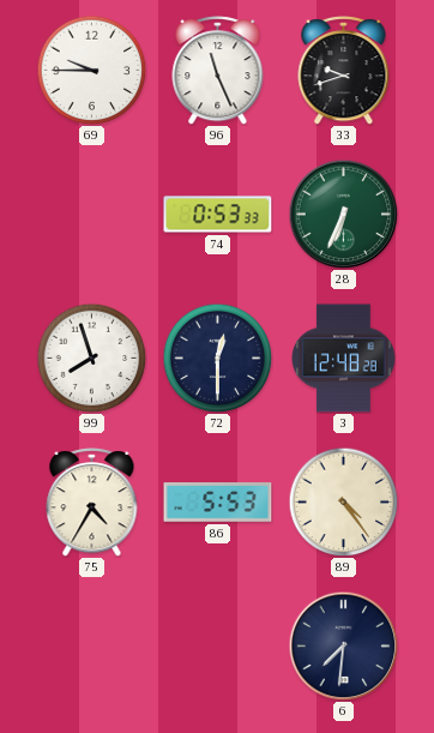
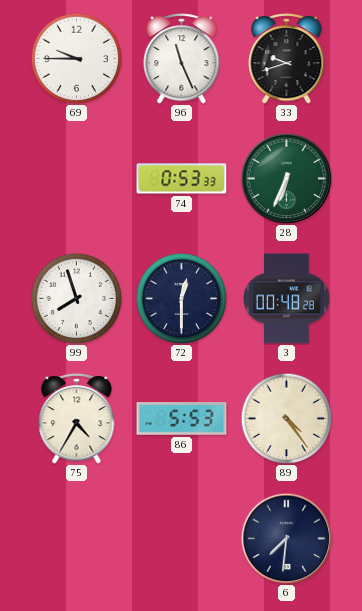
3: 12:48 -> 00:48 (287, 299)
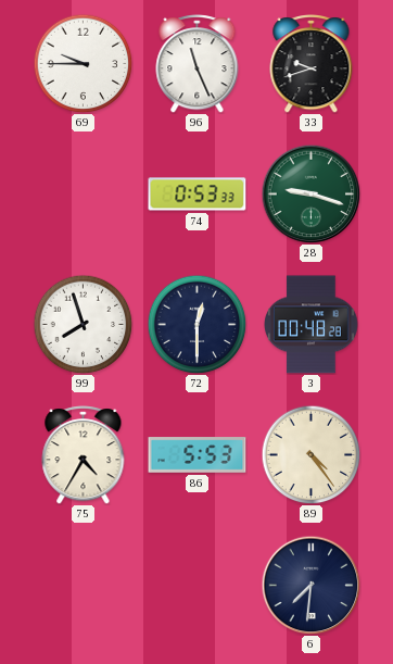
28: 6:34 -> 9:18 (310, 193)
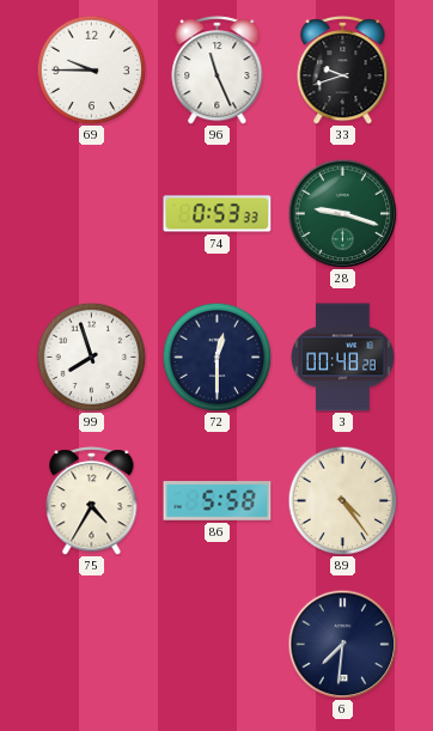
86: 5:53 -> 5:58 (218, 501)
